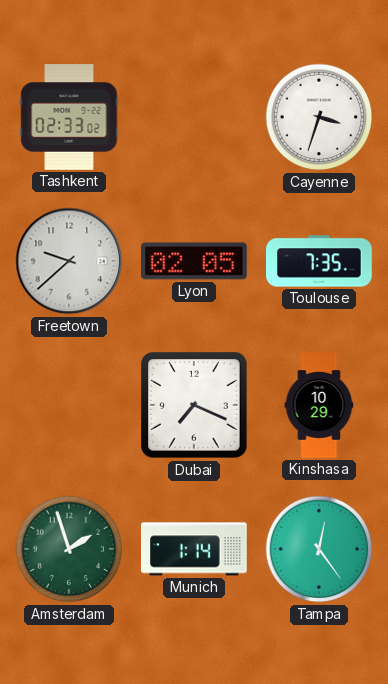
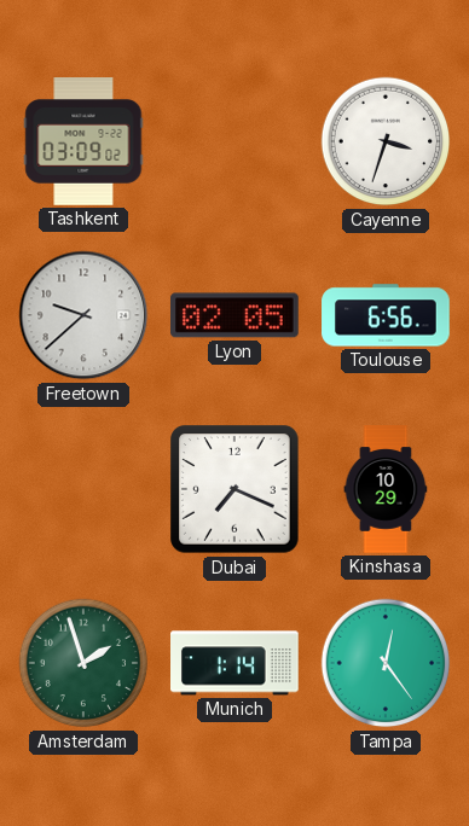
Tashkent: 02:33 -> 03:09 (83, 141)
Toulouse: 7:35 -> 6:56 (386, 315)
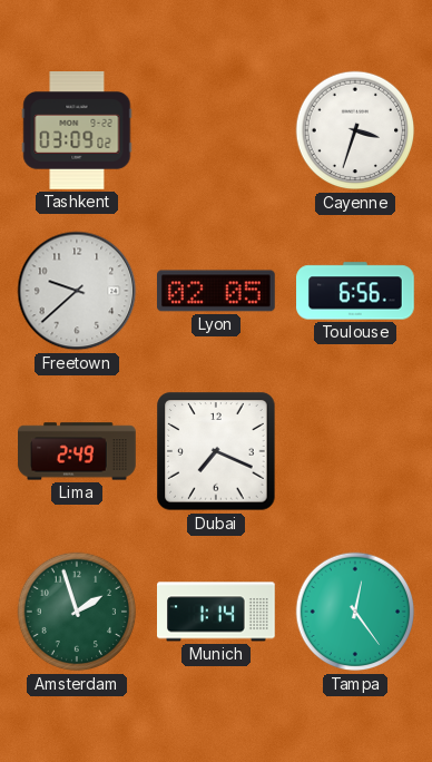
Lima: none -> 2:49 (77, 451)
Kinshasa: 10:29 -> none (386, 489)
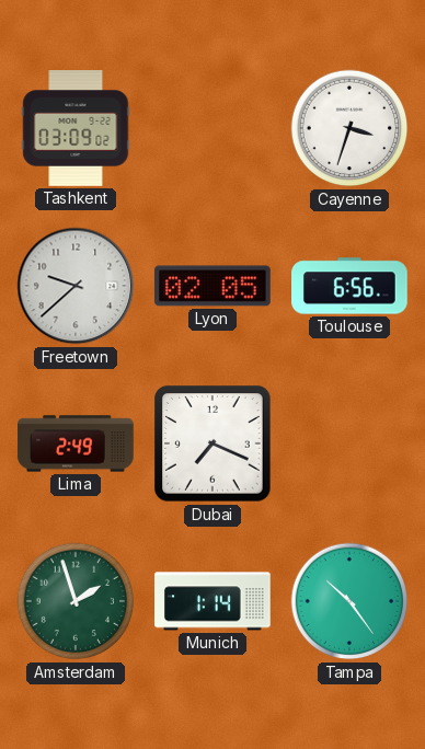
Tampa: 12:24 -> 10:24 (349, 601)
